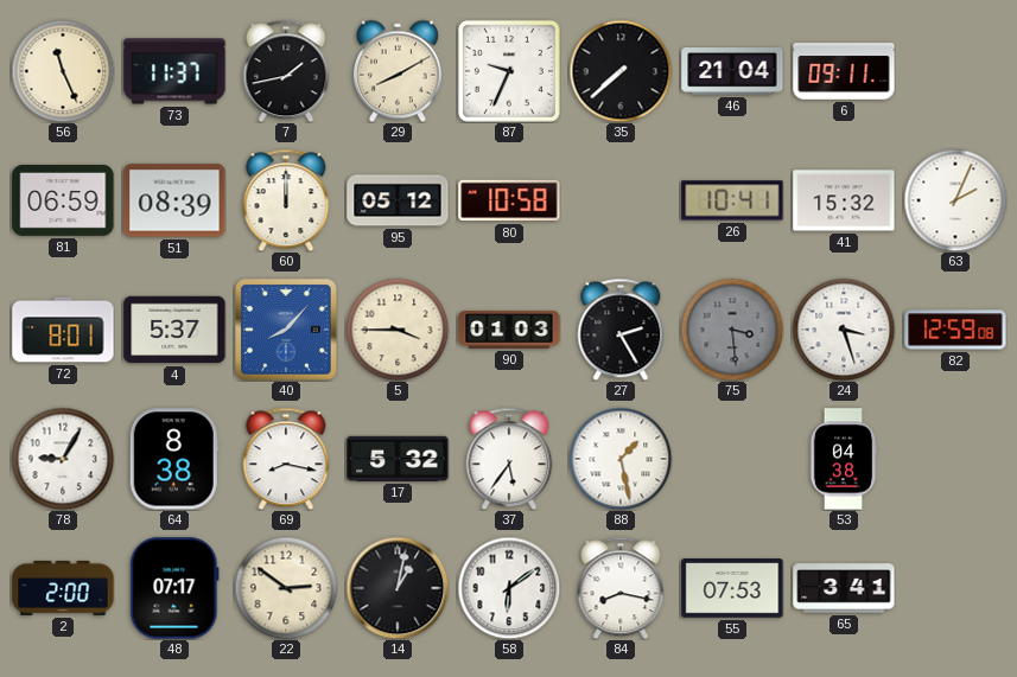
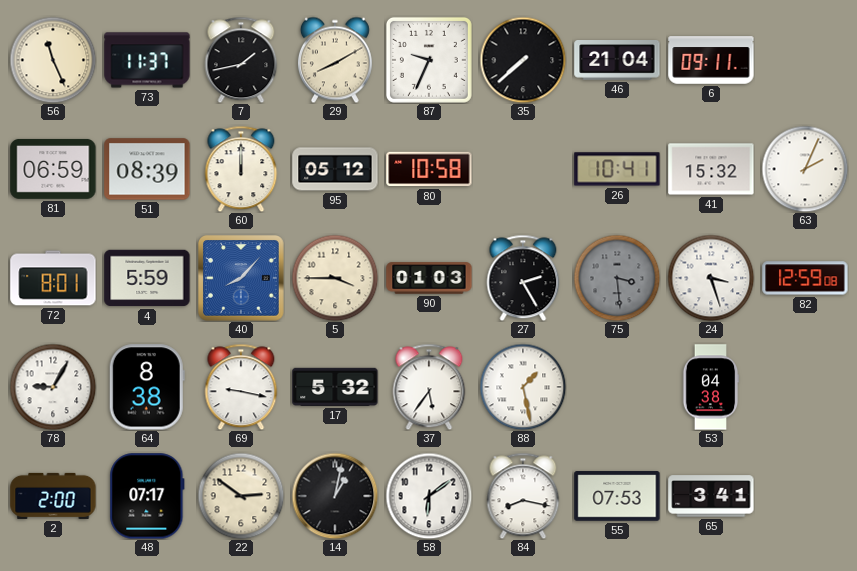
4: 5:37 -> 5:59 (147, 278)
69: 8:17 -> 9:17 (241, 387)
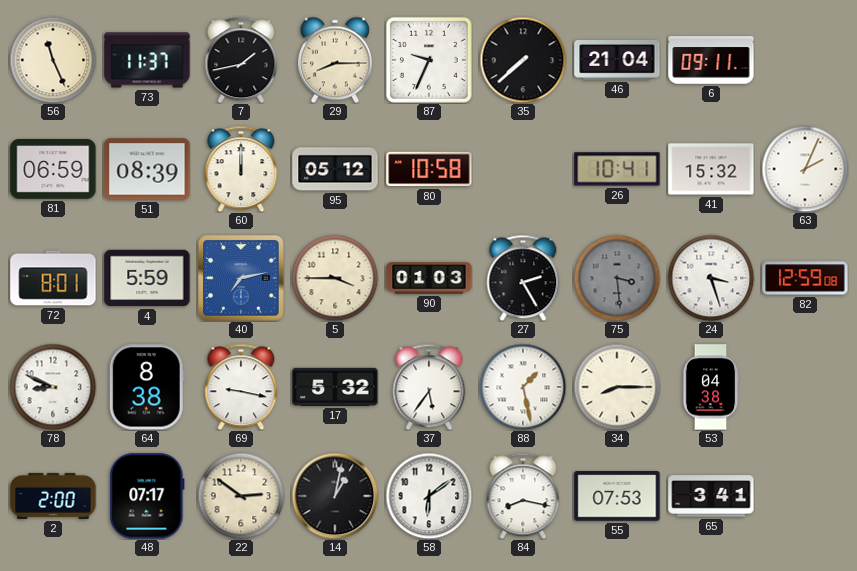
29: 8:10 -> 8:15 (335, 60)
40: 8:07 -> 7:13 (242, 279)
78: 9:05 -> 8:49 (53, 387)
34: none -> 8:15 (617, 387)
